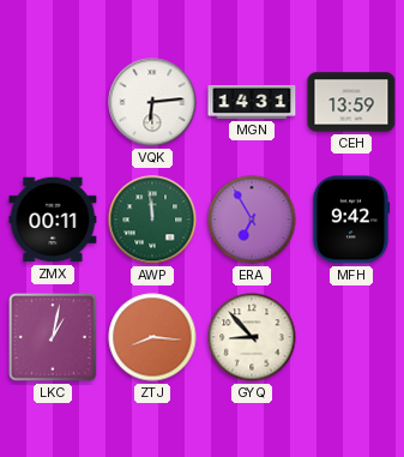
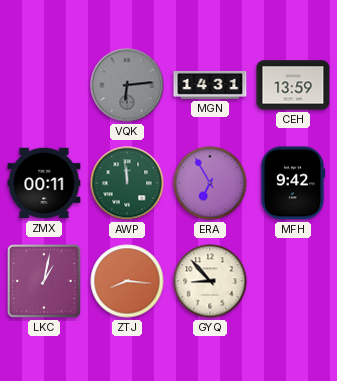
VQK dial: white -> grey (127, 85)
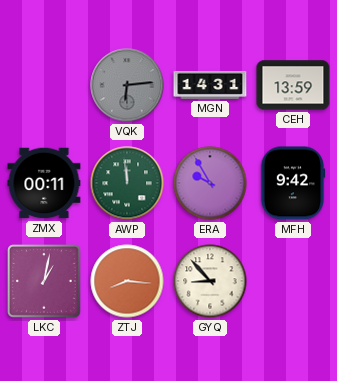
ERA: 6:55 -> 9:55 (210, 183)
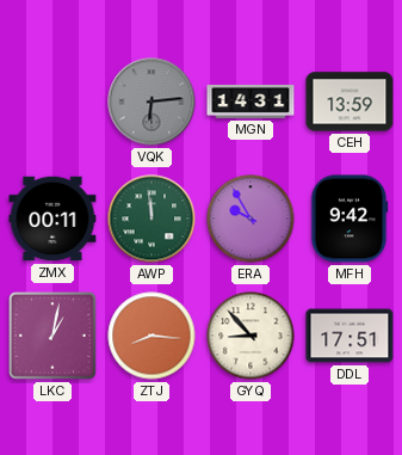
DDL: none -> 17:51 (350, 336)
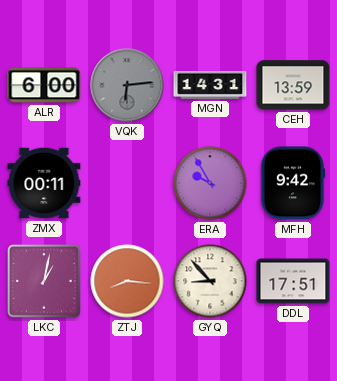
ALR: none -> 6:00 (44, 85)
AWP: 11:59 -> none (151, 219)
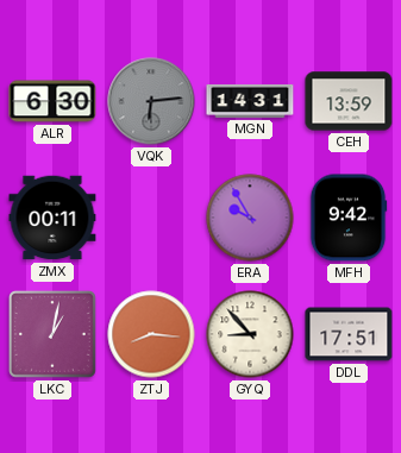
ALR: 6:00 -> 6:30 (52, 101)
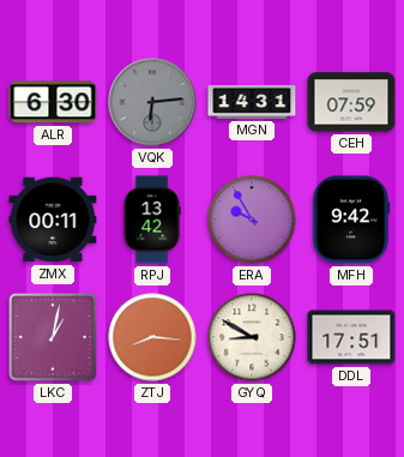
CEH: 13:59 -> 07:59 (351, 102)
RPJ: none -> 13:42 (152, 220)
GYQ: 8:53 -> 8:50 (252, 337)
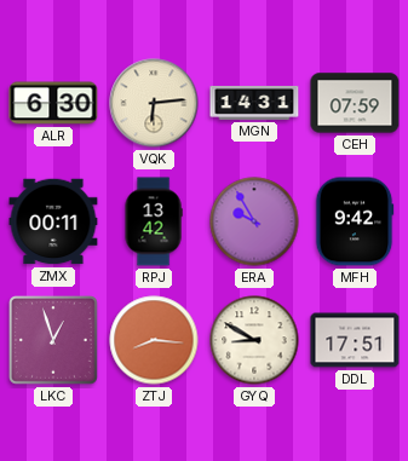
VQK dial: grey -> cream (154, 103)
LKC: 1:02 -> 12:57 (54, 341)
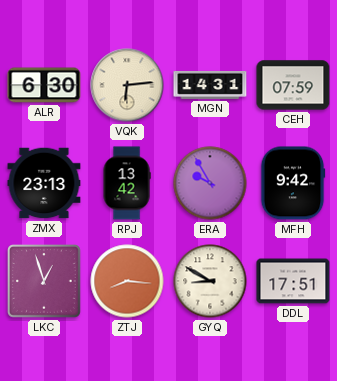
ZMX: 00:11 -> 23:13 (44, 183)
